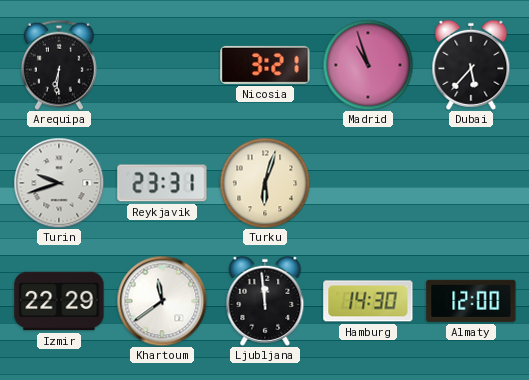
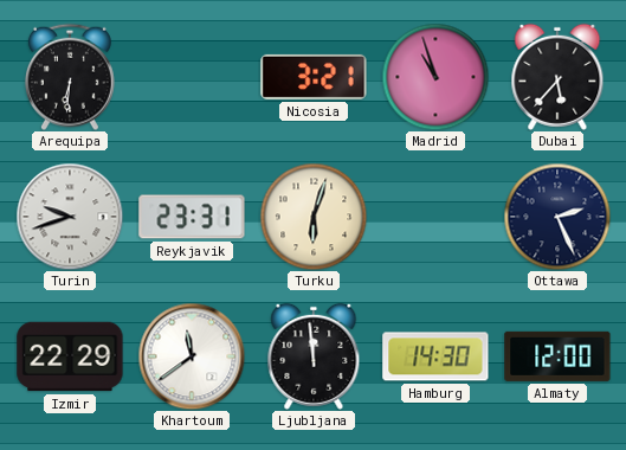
Ottawa: none -> 2:26 (557, 217)
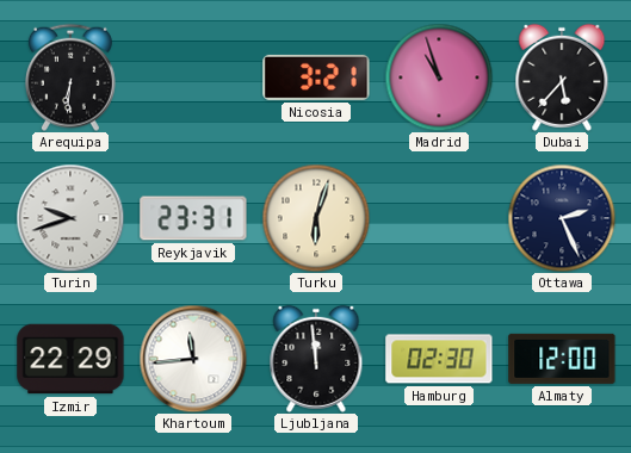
Khartoum: 11:39 -> 11:44 (193, 359)
Hamburg: 14:30 -> 02:30 (439, 359)
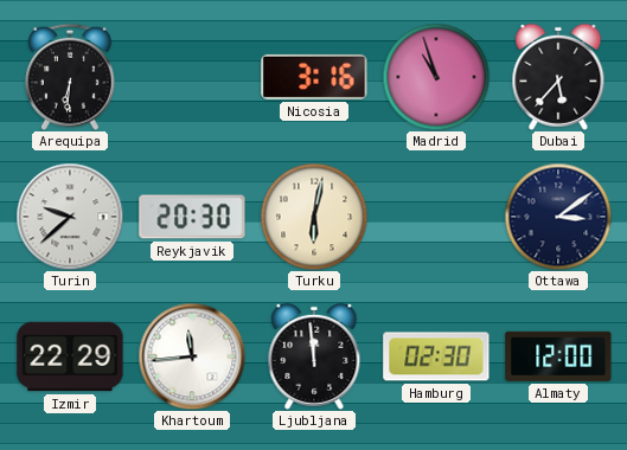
Nicosia: 3:21 -> 3:16 (314, 77)
Turin: 9:42 -> 9:38 (70, 217)
Reykjavik: 23:31 -> 20:30 (192, 217)
Turku: 6:03 -> 6:02 (314, 217)
Ottawa: 2:26 -> 3:09 (558, 217)
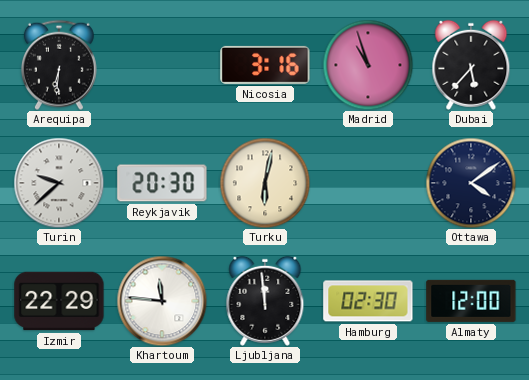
Ottawa: 3:09 -> 4:09 (471, 183)
Khartoum: 11:44 -> 11:46 (162, 301)
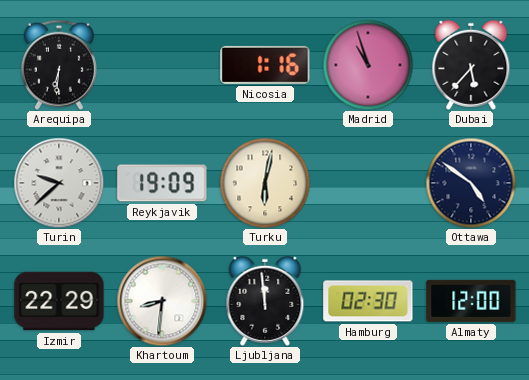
Nicosia: 3:16 -> 1:16 (265, 65)
Reykjavik: 20:30 -> 19:09 (162, 183)
Ottawa: 4:09 -> 4:51 (471, 183)
Khartoum: 11:46 -> 8:31 (162, 301)
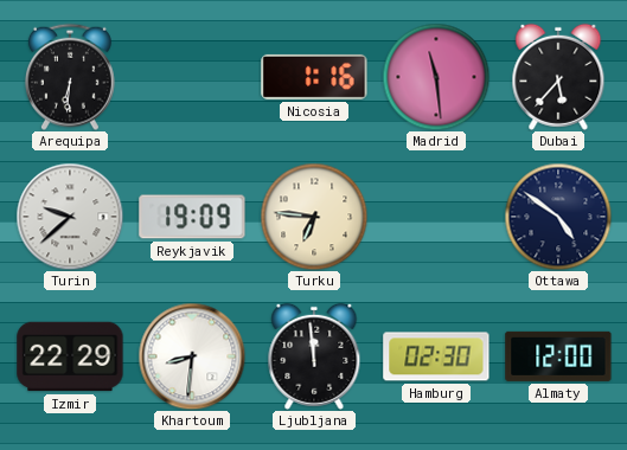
Madrid: 10:57 -> 11:29 (436, 77)
Turku: 6:02 -> 6:46 (314, 217)
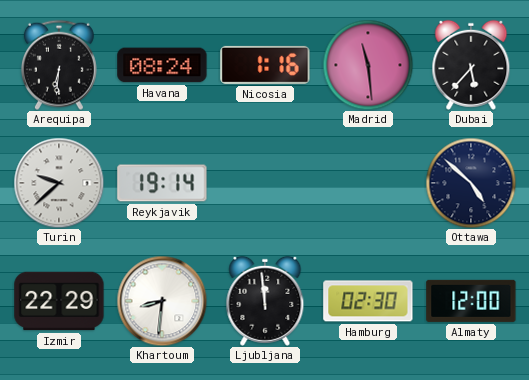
Havana: none -> 08:24 (162, 65)
Reykjavik: 19:09 -> 19:14 (162, 183)
Turku: 6:46 -> none (314, 217)
Ottawa: 4:51 -> 4:52 (471, 183)
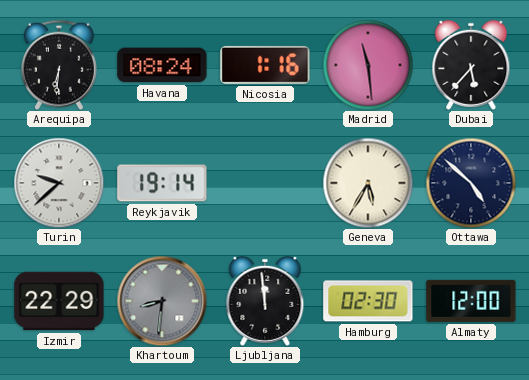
Geneva: none -> 5:35 (368, 183)
Khartoum dial: white -> grey (162, 301)
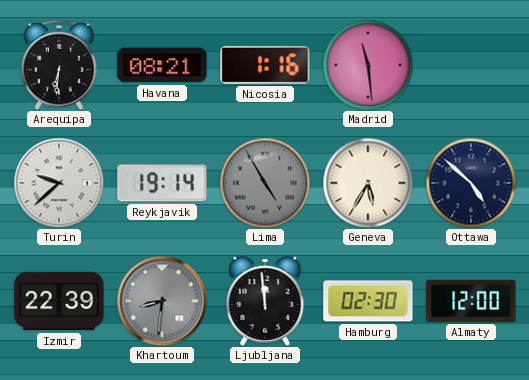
Havana: 08:24 -> 08:21 (162, 65)
Dubai: 5:37 -> none (471, 65)
Lima: none -> 4:55 (265, 183)
Izmir: 22:29 -> 22:39 (59, 301)
